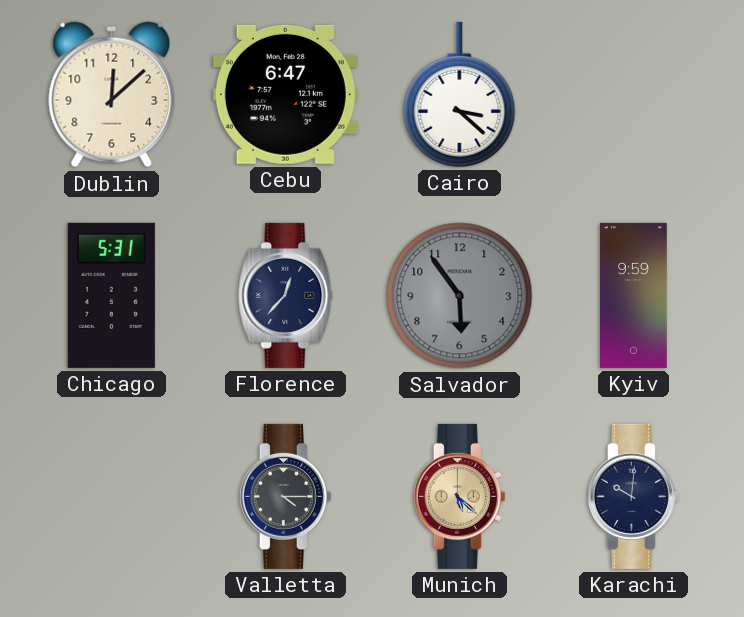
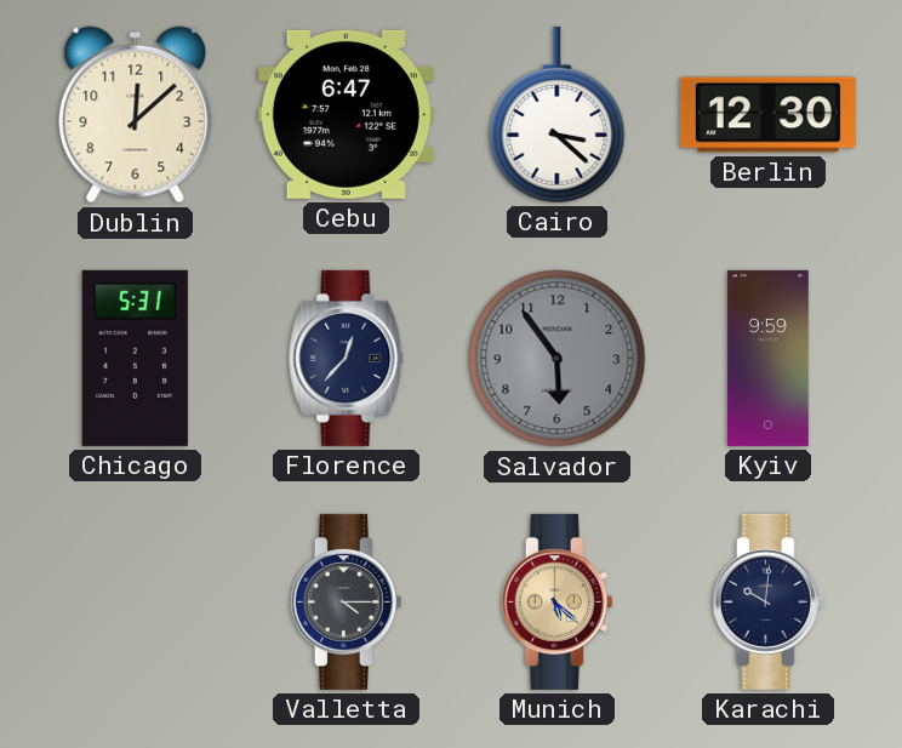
Berlin: none -> 12:30 (767, 115)
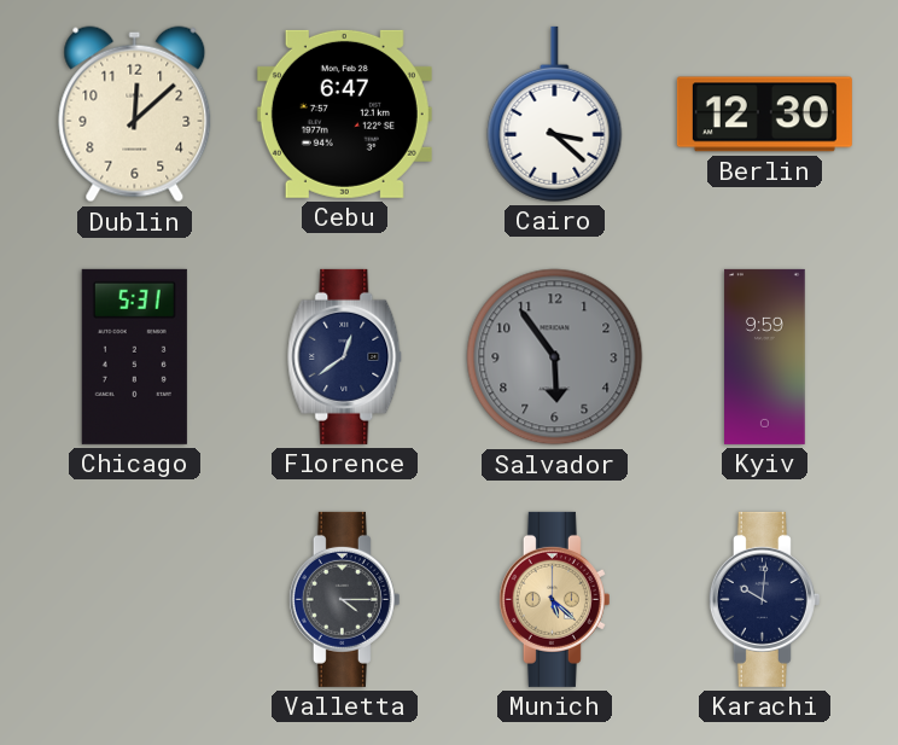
Florence: 12:37 -> 12:39 (345, 356)
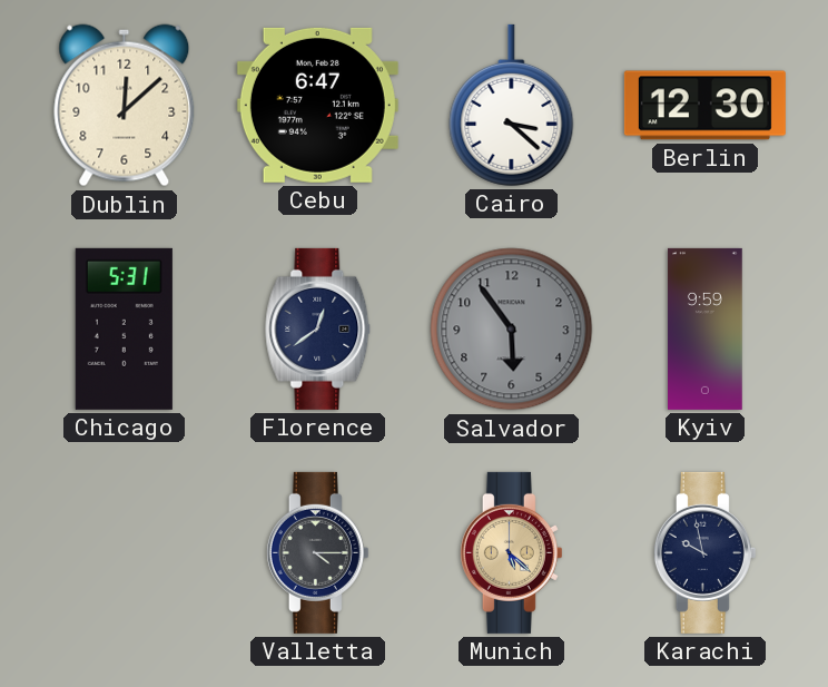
Karachi: 10:01 -> 9:58 (704, 552)
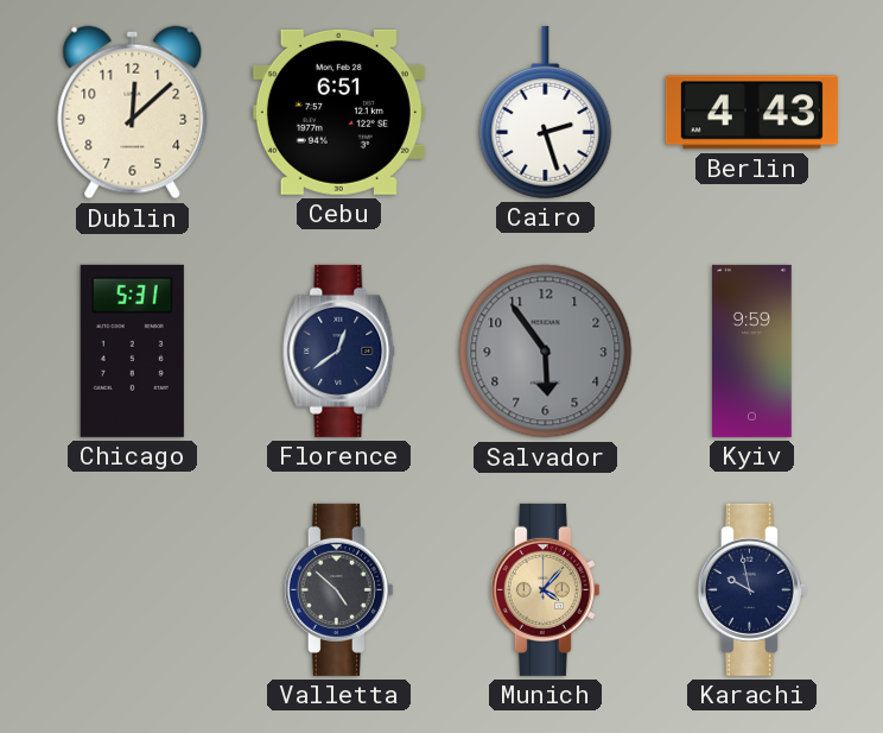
Cebu: 6:47 -> 6:51 (338, 112)
Cairo: 3:22 -> 2:27 (546, 112)
Berlin: 12:30 -> 4:43 (751, 113)
Valletta: 4:15 -> 4:52 (338, 589)
Munich: 5:22 -> 4:07 (545, 589)
